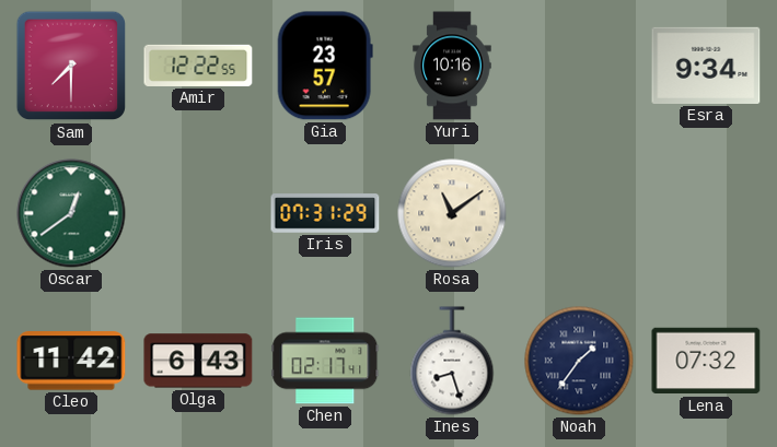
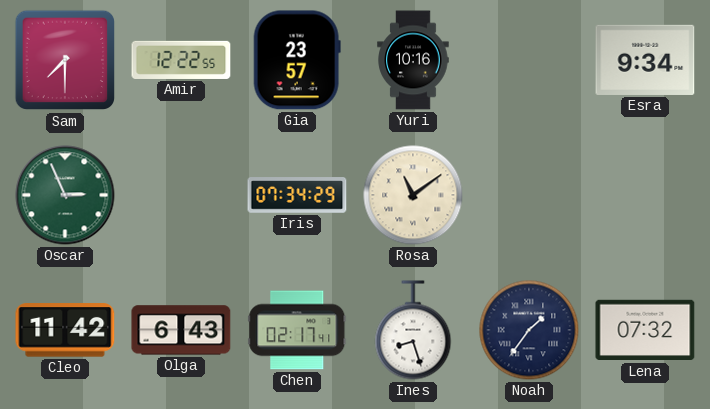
Oscar: 12:39 -> 2:56 (65, 195)
Iris: 07:31 -> 07:34 (297, 195)
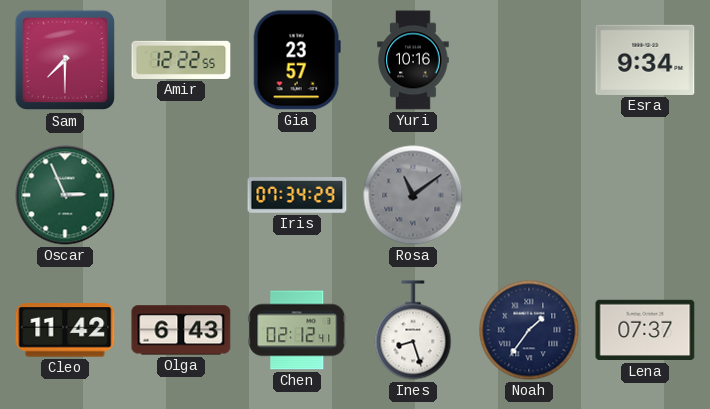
Rosa dial: cream -> grey (413, 195)
Chen: 02:17 -> 02:12 (297, 330)
Lena: 07:32 -> 07:37 (645, 330)
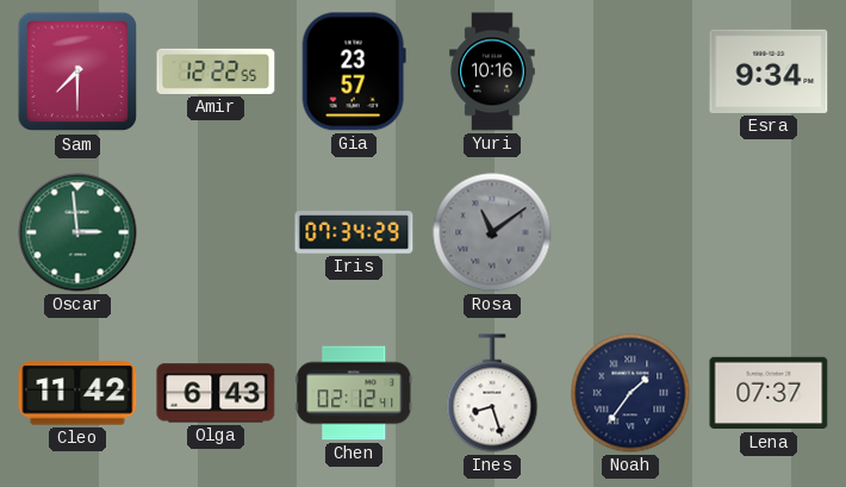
Oscar: 2:56 -> 2:59 (77, 232)
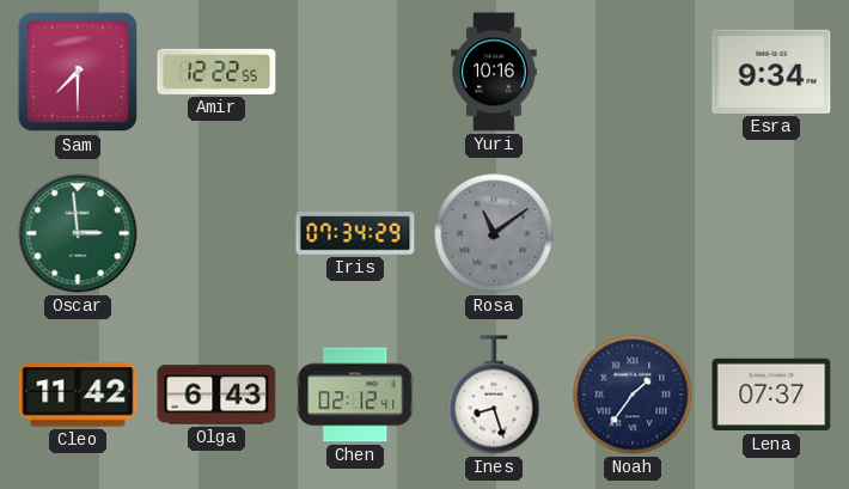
Gia: 23:57 -> none (354, 71)
